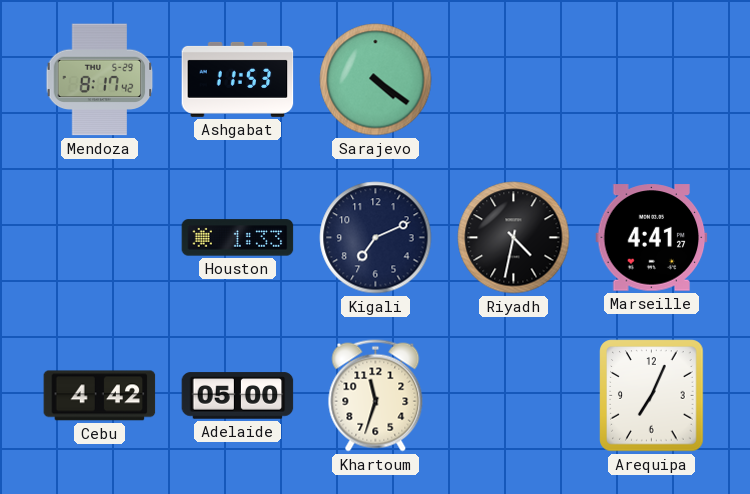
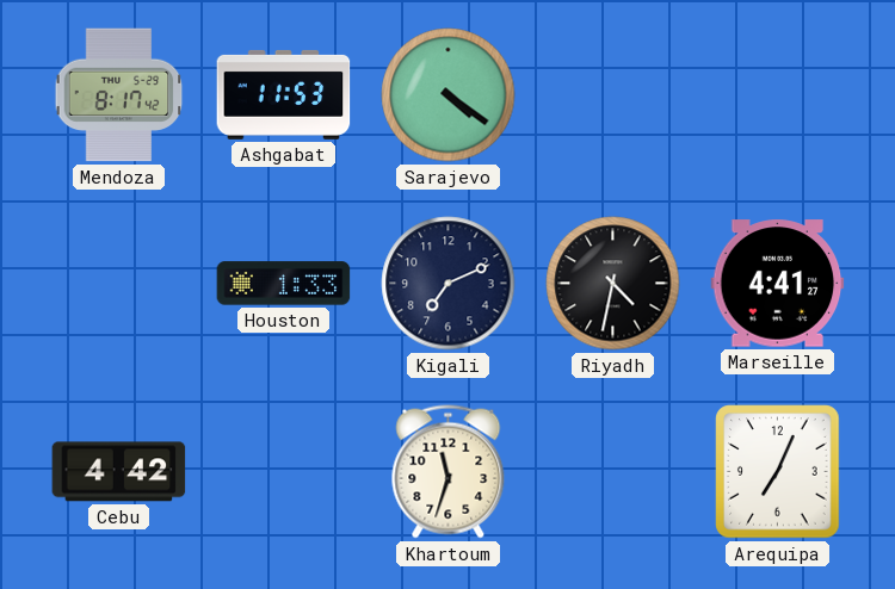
Adelaide: 05:00 -> none (238, 396)
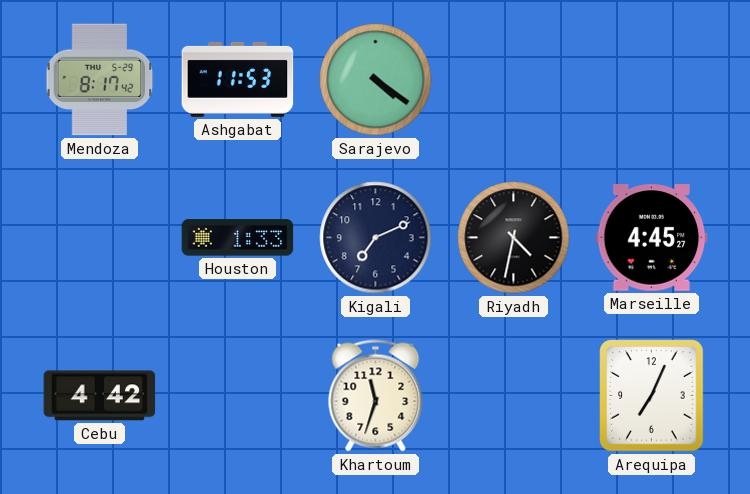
Marseille: 4:41 -> 4:45 (652, 238)
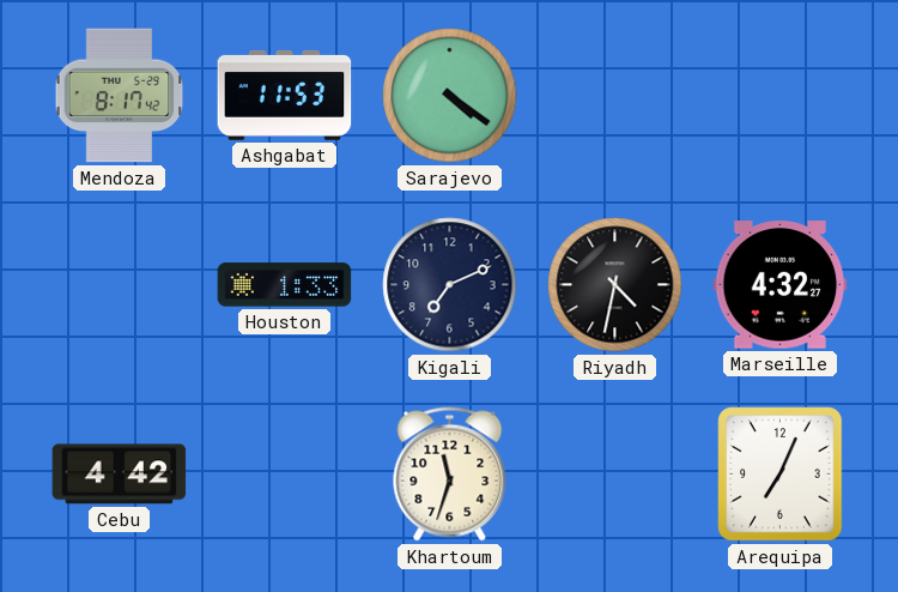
Marseille: 4:45 -> 4:32 (781, 285)
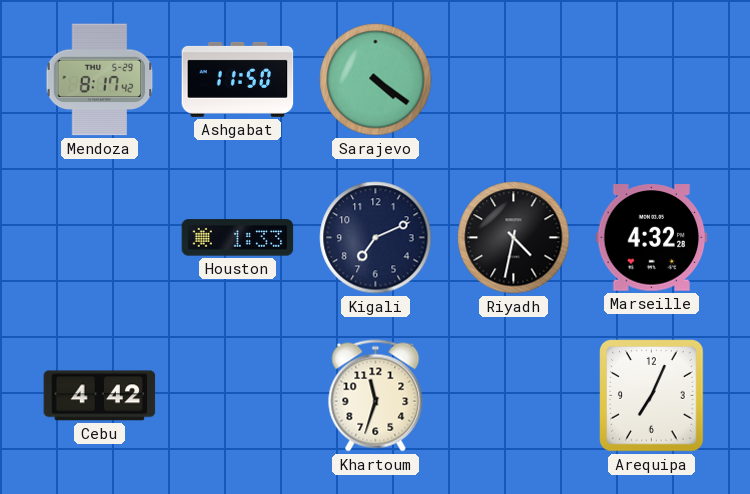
Ashgabat: 11:53 -> 11:50 (238, 79)
Marseille: 4:32:27 -> 4:32:28 (652, 238)
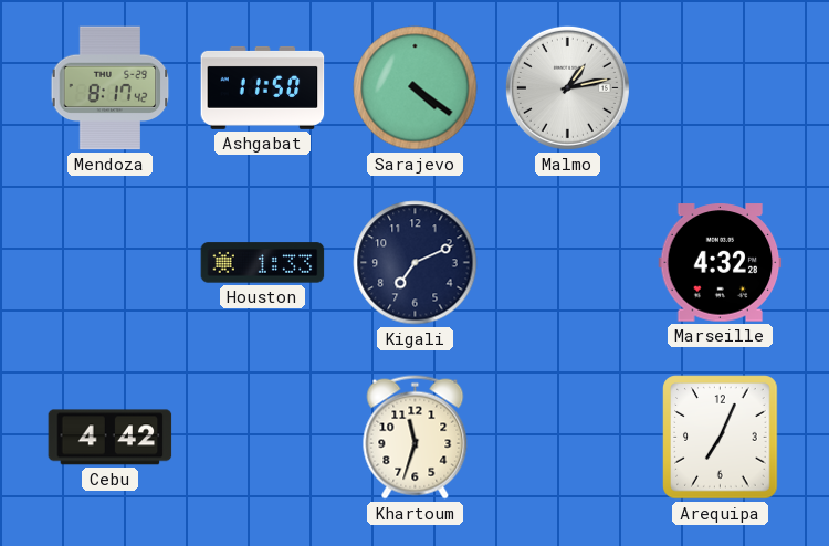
Malmo: none -> 1:13 (567, 87)
Riyadh: 4:32 -> none (514, 238)
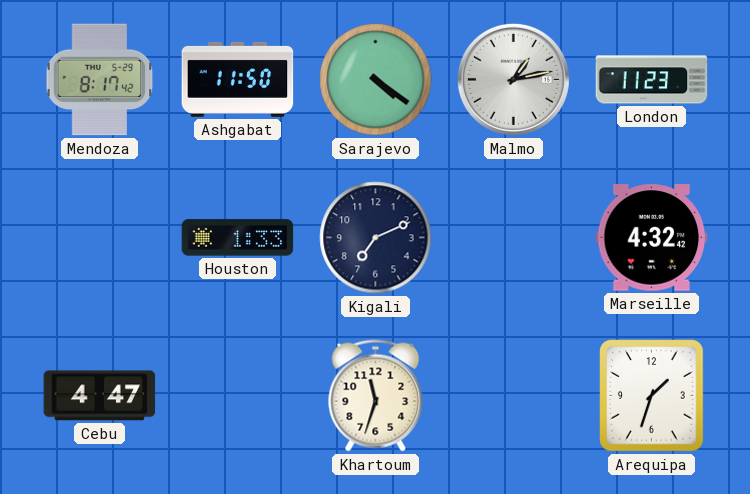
London: none -> 11:23 (652, 80)
Marseille: 4:32:28 -> 4:32:42 (652, 238)
Cebu: 4:42 -> 4:47 (100, 396)
Arequipa: 7:04 -> 1:33 (652, 396)
